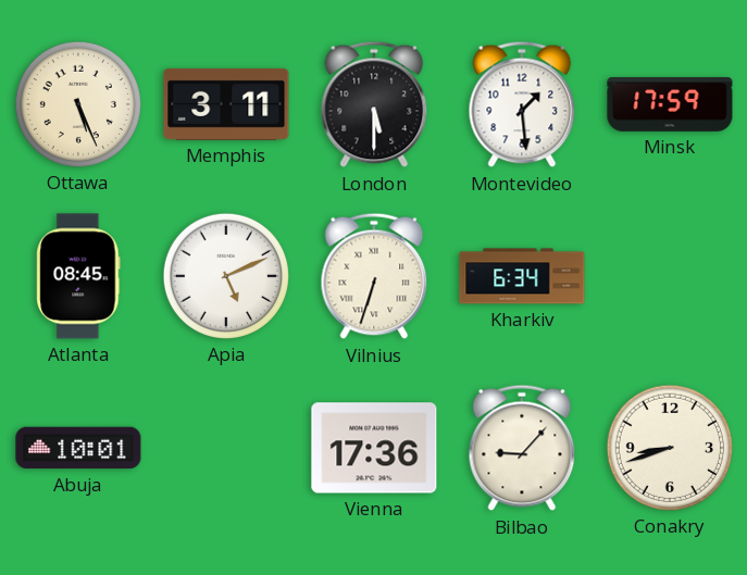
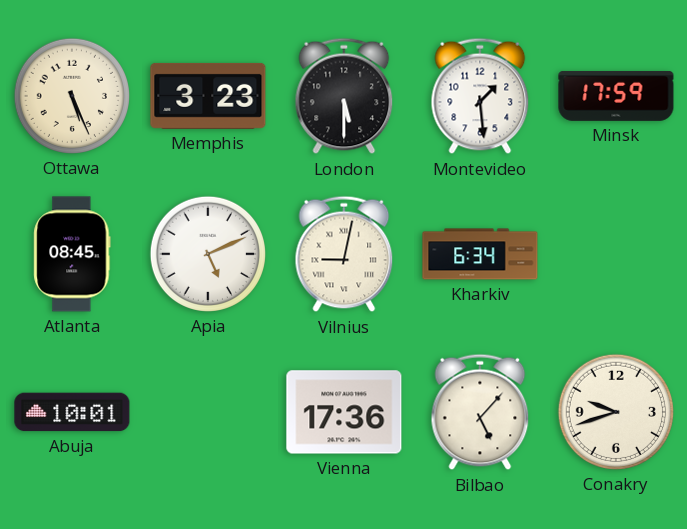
Memphis: 3:11 -> 3:23 (208, 96)
Vilnius: 6:33 -> 9:02 (344, 254)
Bilbao: 9:07 -> 5:07 (480, 412)
Conakry: 8:42 -> 9:42 (616, 412)
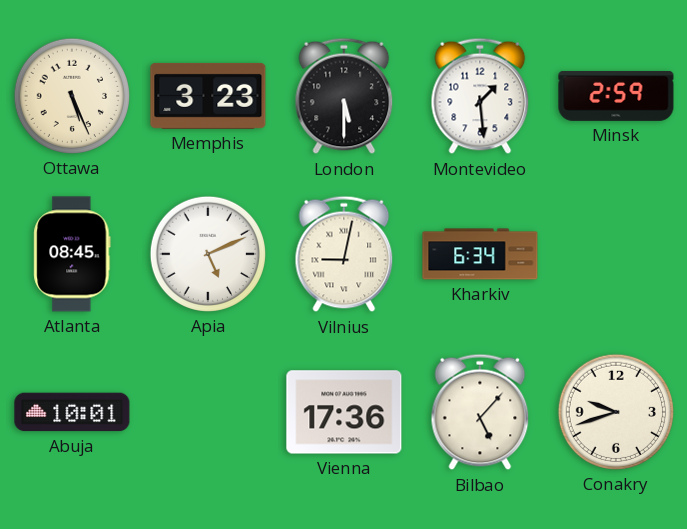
Minsk: 17:59 -> 2:59 (616, 96)
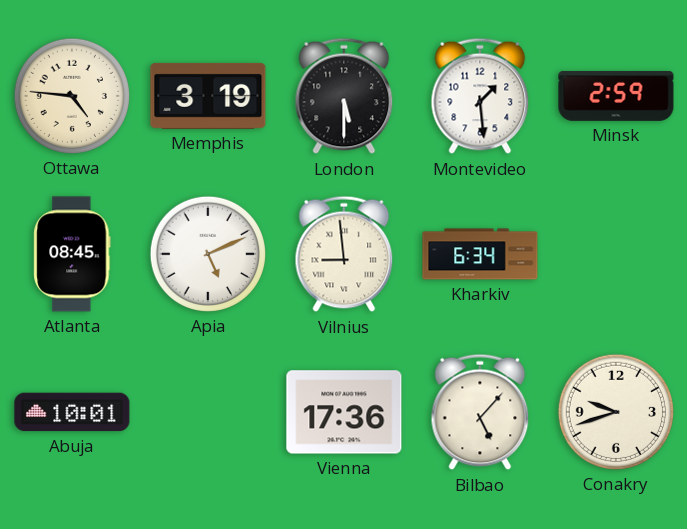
Ottawa: 5:26 -> 4:46 (72, 96)
Memphis: 3:23 -> 3:19 (208, 96)
Vilnius: 9:02 -> 8:59 (344, 254)
